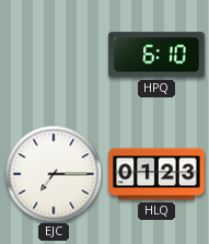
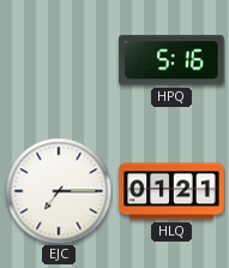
HPQ: 6:10 -> 5:16 (171, 60)
HLQ: 01:23 -> 01:21 (171, 191)
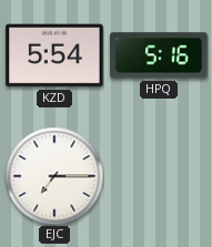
KZD: none -> 5:54 (54, 55)
HLQ: 01:21 -> none (171, 191)
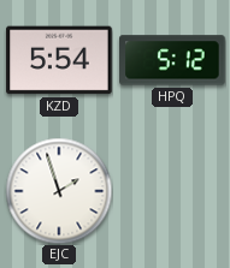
HPQ: 5:16 -> 5:12 (172, 60)
EJC: 7:15 -> 1:57 (59, 191)
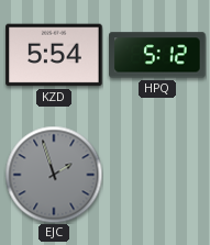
EJC dial: white -> grey (54, 175)
